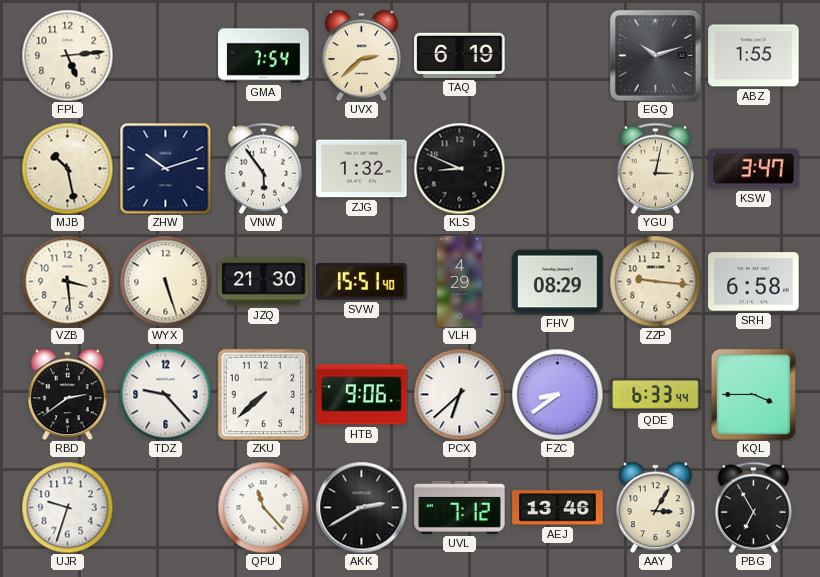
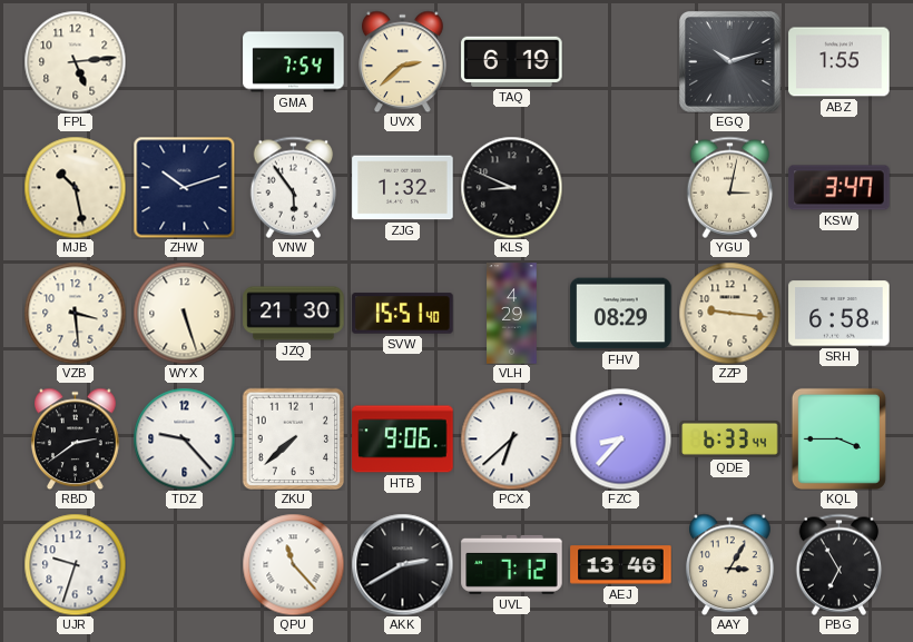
FZC: 8:39 -> 8:37 (620, 438)
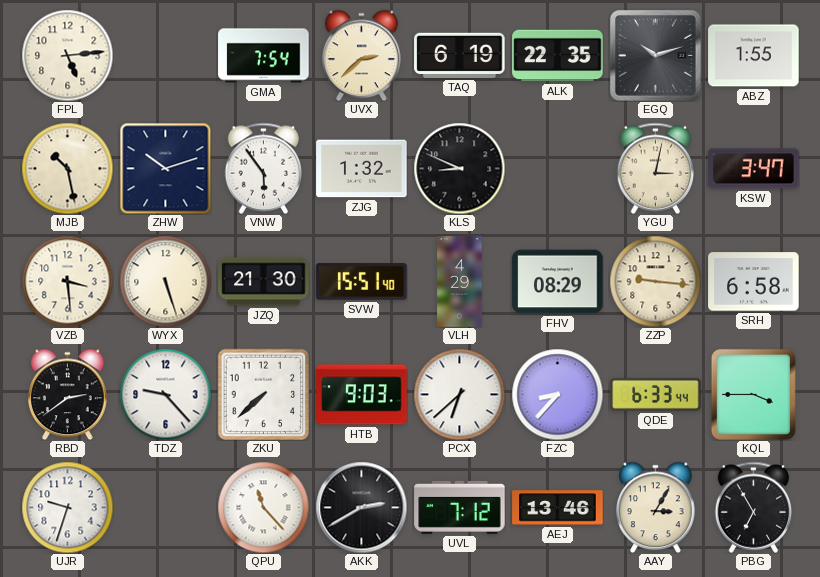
ALK: none -> 22:35 (558, 56)
HTB: 9:06 -> 9:03 (362, 395)
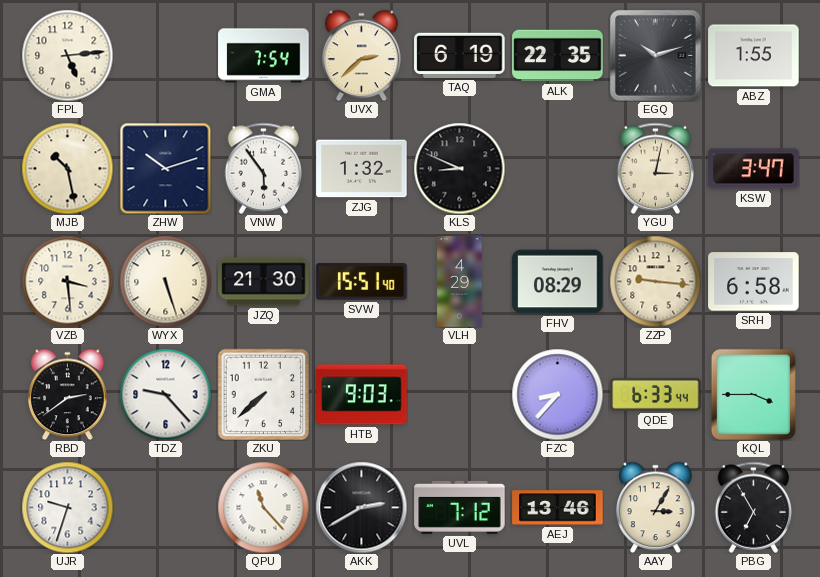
PCX: 6:38 -> none (459, 394)
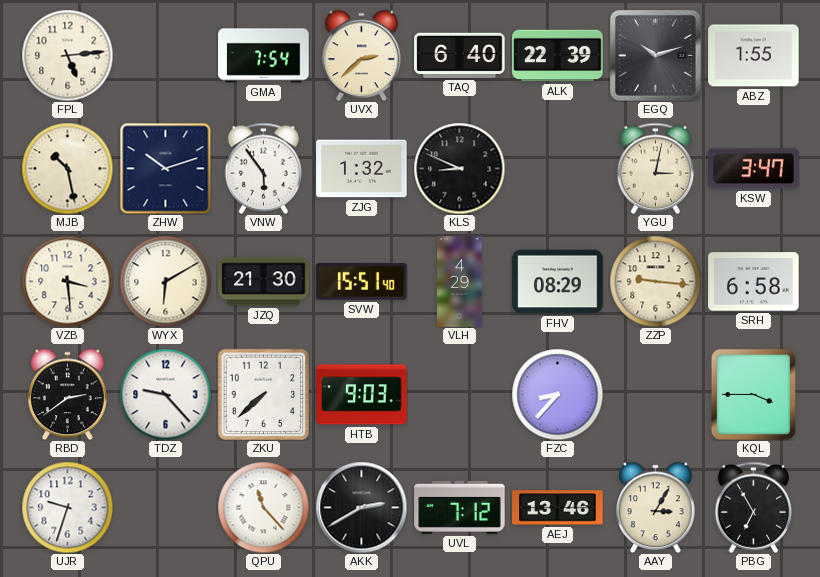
TAQ: 6:19 -> 6:40 (460, 55)
ALK: 22:35 -> 22:39 (558, 56)
WYX: 5:27 -> 6:10 (165, 281)
QDE: 6:33 -> none (656, 394)
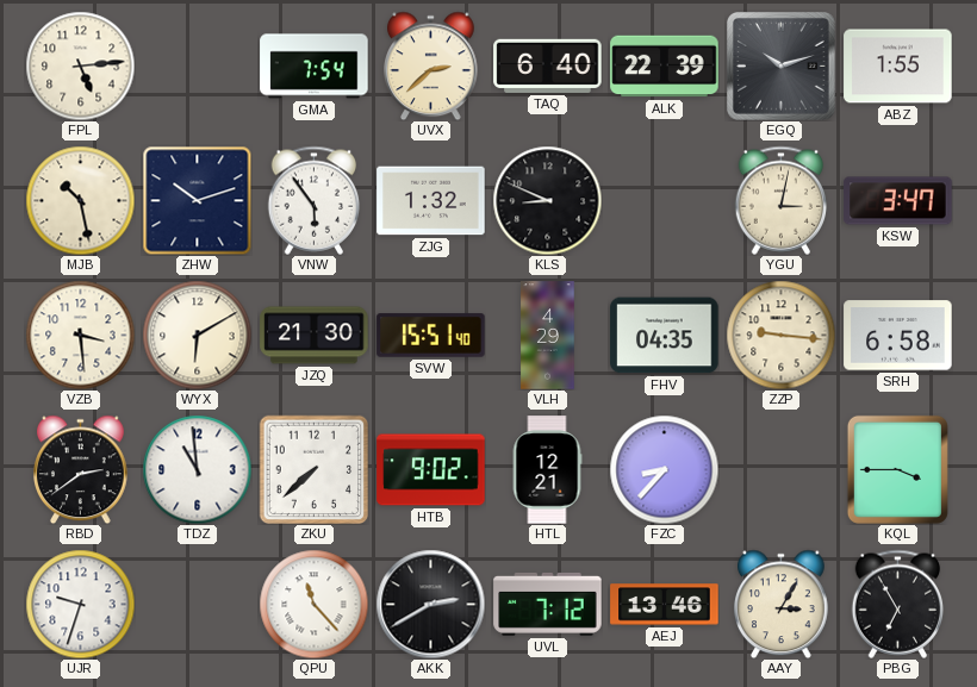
FHV: 08:29 -> 04:35 (665, 336)
TDZ: 9:23 -> 10:59 (197, 469)
HTB: 9:03 -> 9:02 (431, 470)
HTL: none -> 12:21 (547, 470)
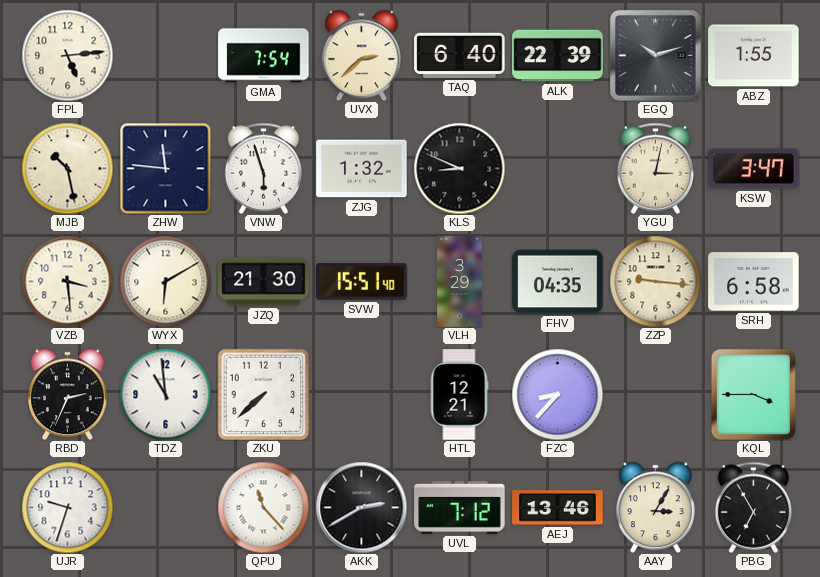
ZHW: 10:12 -> 11:46 (165, 168)
VNW: 5:54 -> 5:57 (264, 168)
VLH: 4:29 -> 3:29 (460, 282)
RBD: 2:39 -> 2:34 (68, 394)
HTB: 9:02 -> none (431, 470)
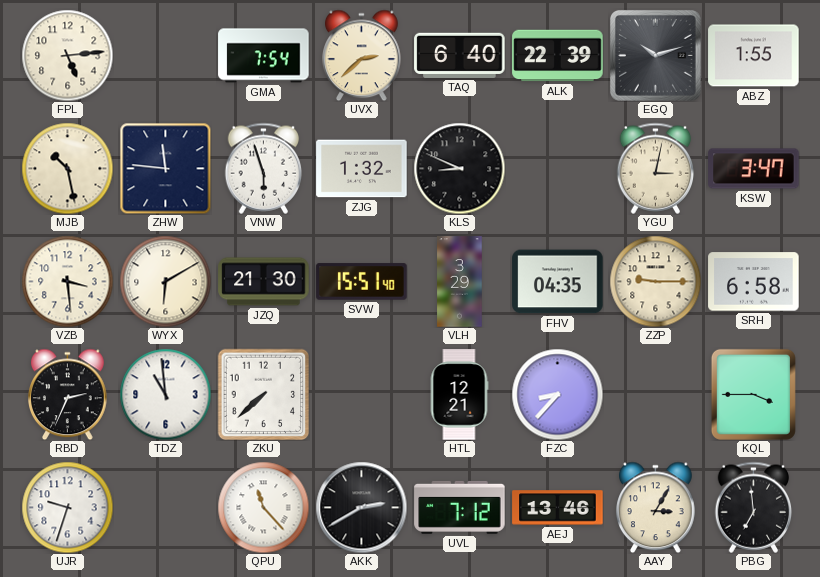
ZZP: 9:16 -> 9:15 (655, 281)
PBG: 6:55 -> 6:59 (754, 507)
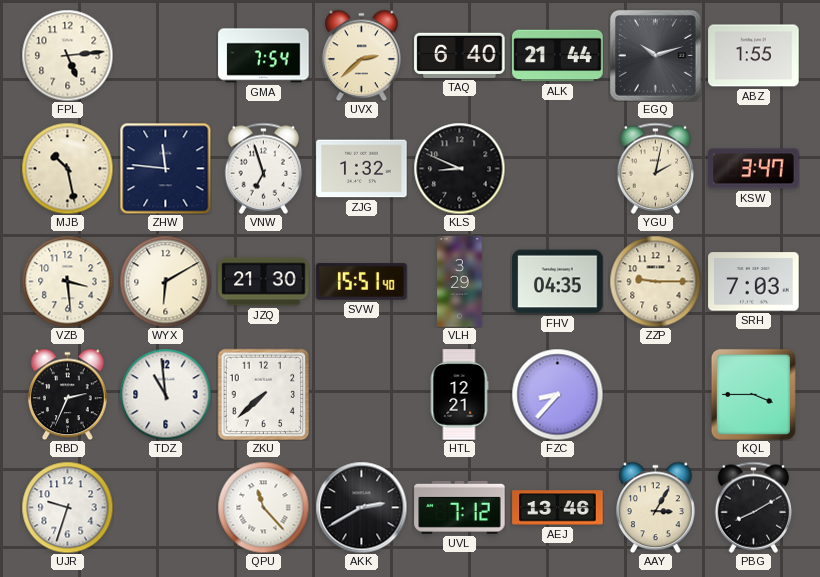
ALK: 22:39 -> 21:44 (558, 56)
VNW: 5:57 -> 6:57 (264, 168)
YGU: 3:02 -> 2:02 (656, 168)
SRH: 6:58 -> 7:03 (754, 282)
PBG: 6:59 -> 8:10 (754, 507)
